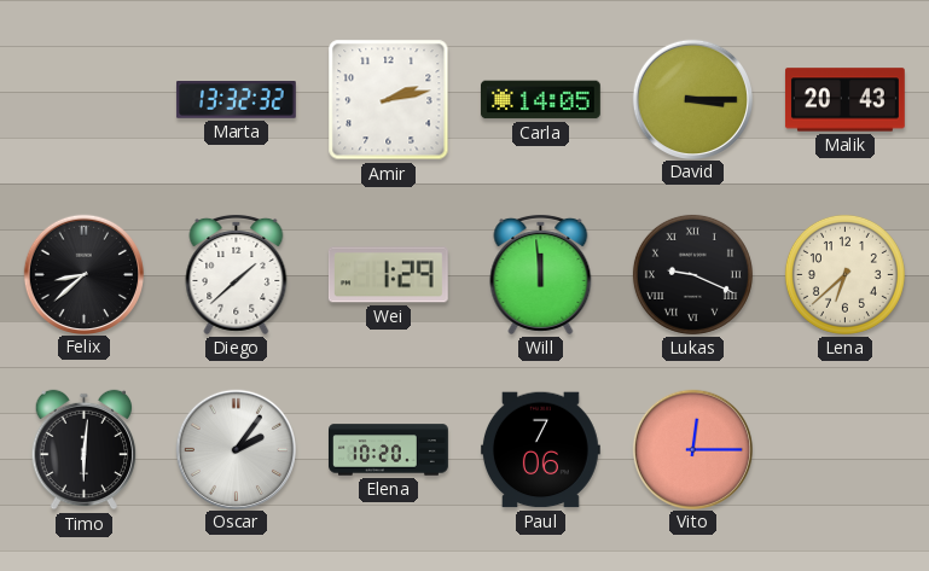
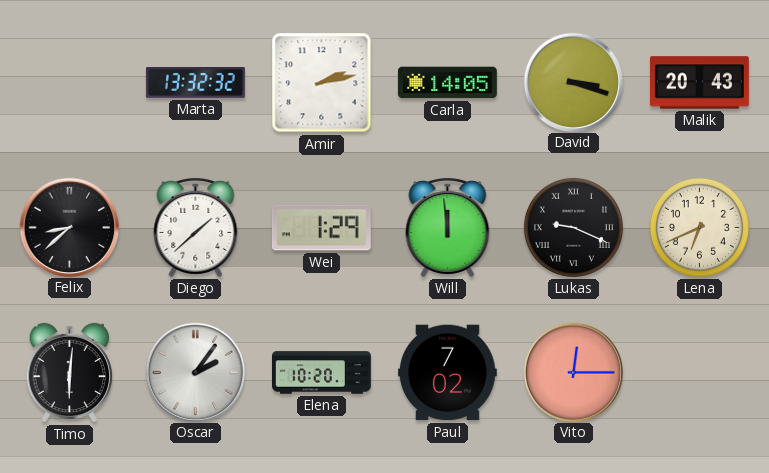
David: 3:15 -> 3:18 (573, 82)
Lena: 6:38 -> 6:41 (699, 227)
Paul: 7:06 -> 7:02 (447, 373)
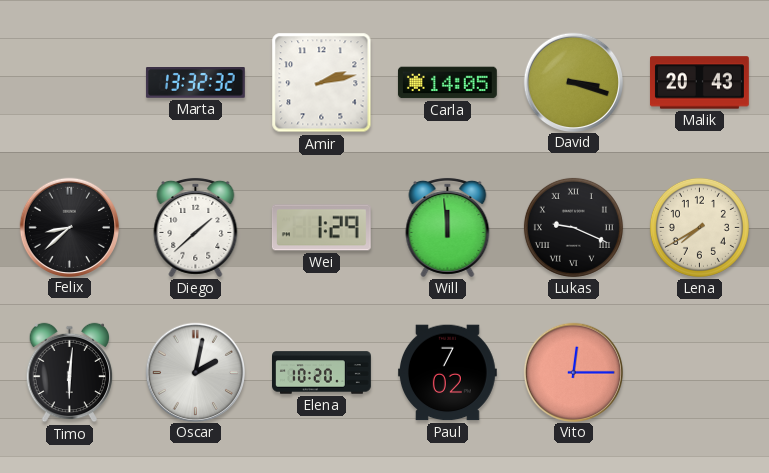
Lena: 6:41 -> 7:40 (699, 227)
Oscar: 2:06 -> 2:02 (195, 372)
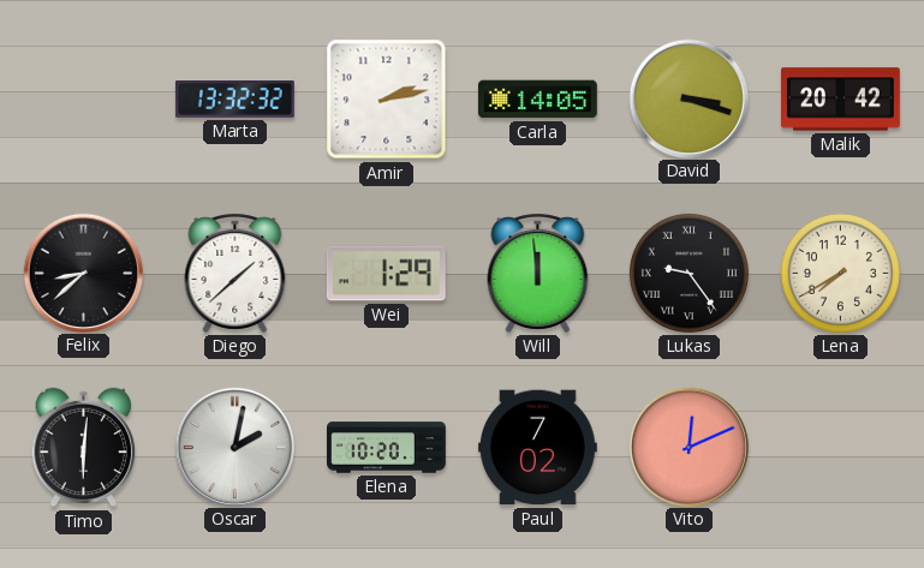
Malik: 20:43 -> 20:42 (840, 100)
Lukas: 9:19 -> 9:24 (688, 273)
Vito: 12:15 -> 12:11 (688, 447)
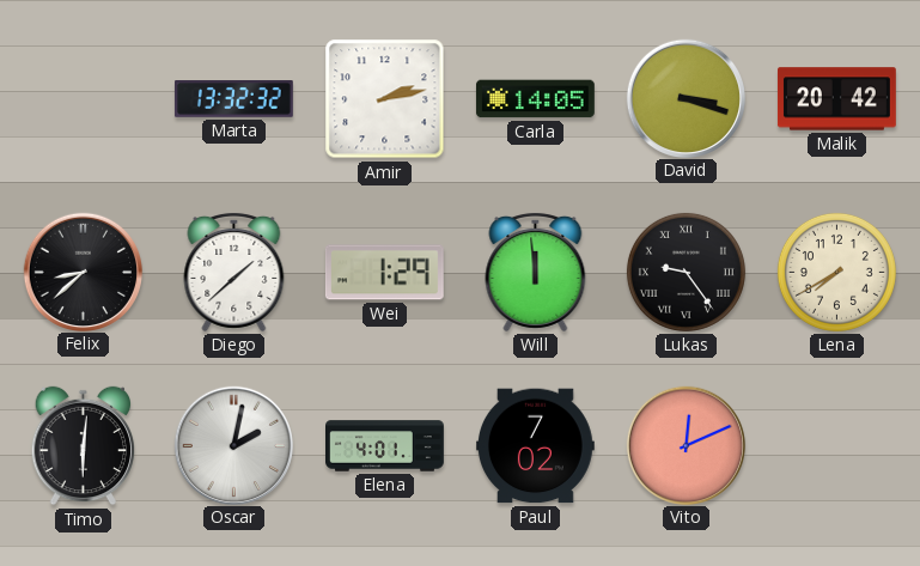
Elena: 10:20 -> 4:01 (385, 446)
